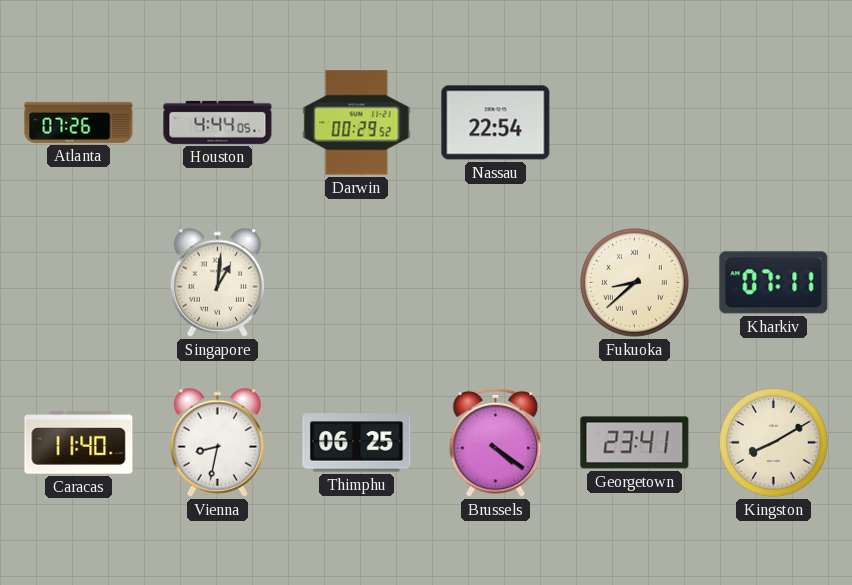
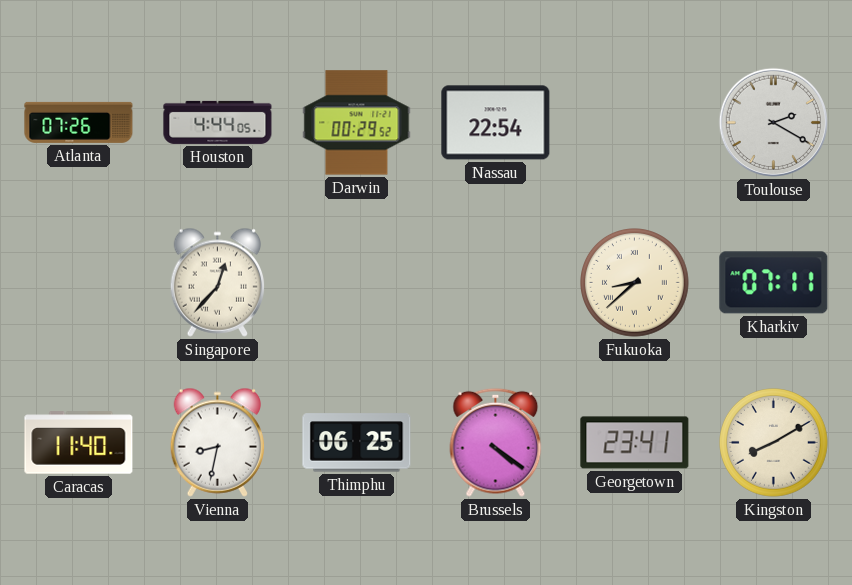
Toulouse: none -> 2:20 (773, 122)
Singapore: 1:01 -> 12:37 (218, 282)
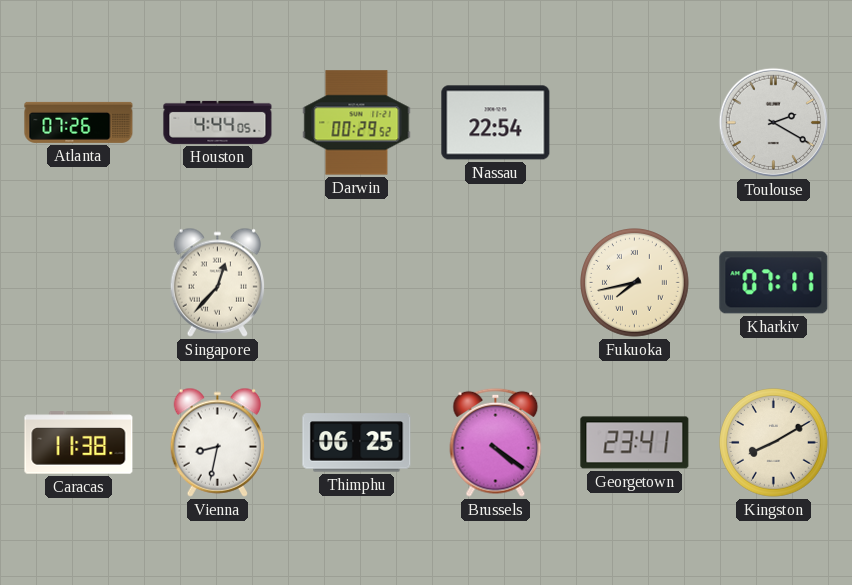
Fukuoka: 8:38 -> 7:43 (635, 283)
Caracas: 11:40 -> 11:38 (79, 443)
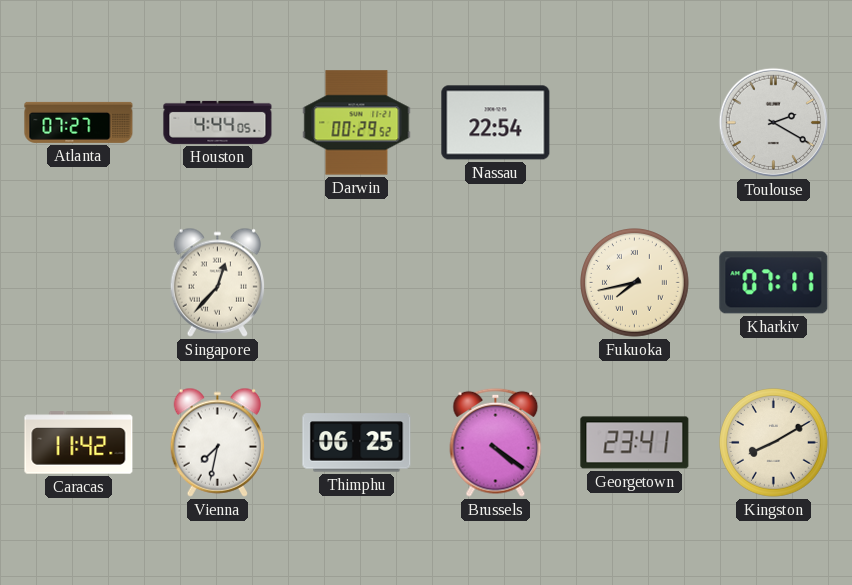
Atlanta: 07:26 -> 07:27 (79, 122)
Caracas: 11:38 -> 11:42 (79, 443)
Vienna: 8:32 -> 7:32 (218, 442)
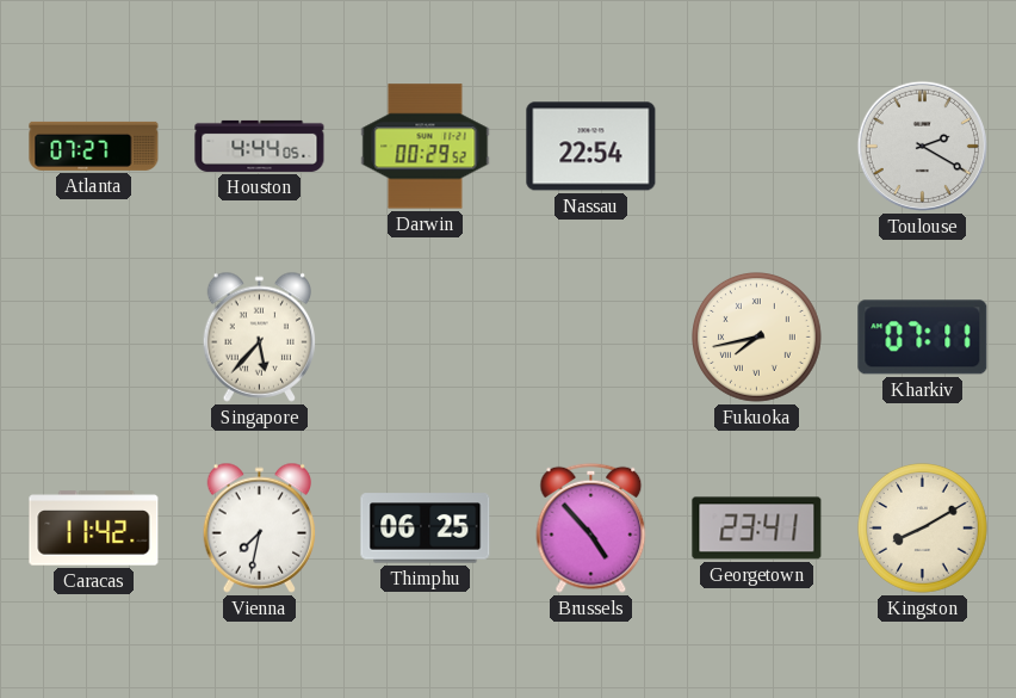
Singapore: 12:37 -> 5:37 (260, 336)
Brussels: 4:21 -> 4:53 (591, 527)
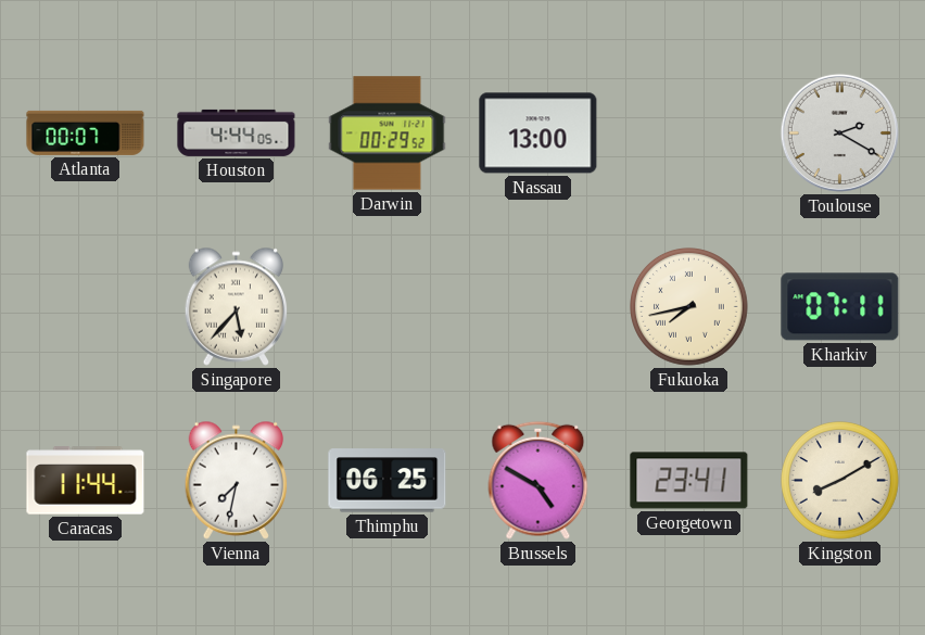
Atlanta: 07:27 -> 00:07 (86, 132)
Nassau: 22:54 -> 13:00 (538, 134)
Caracas: 11:42 -> 11:44 (86, 481)
Brussels: 4:53 -> 4:50 (538, 480)
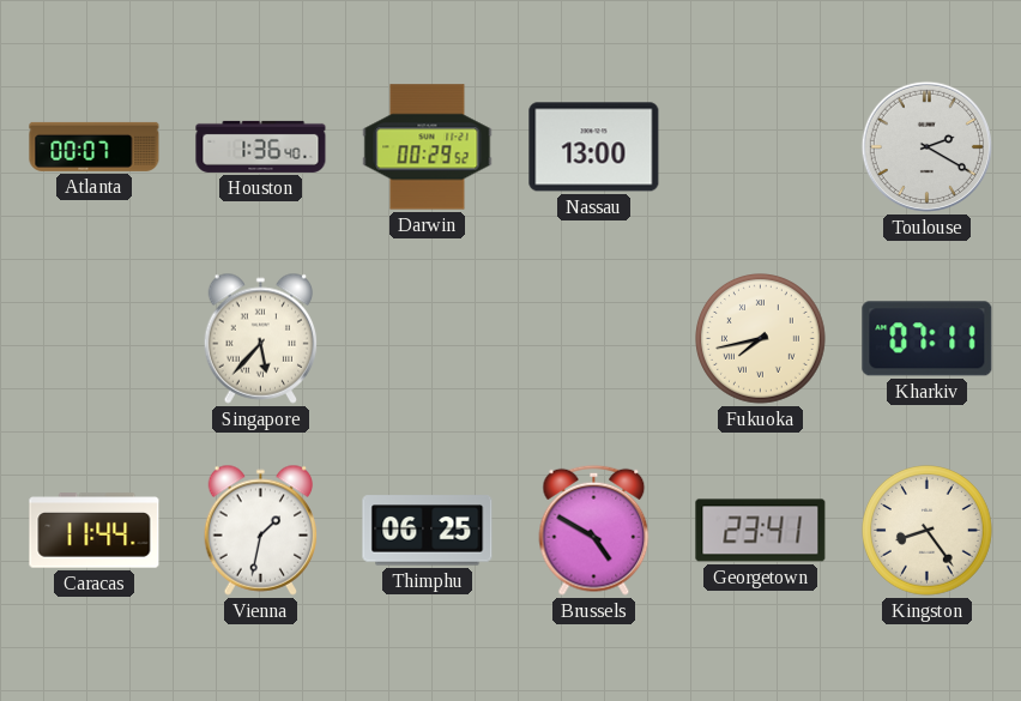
Houston: 4:44 -> 1:36 (261, 146)
Vienna: 7:32 -> 1:32 (261, 530)
Kingston: 8:10 -> 8:24 (928, 531)
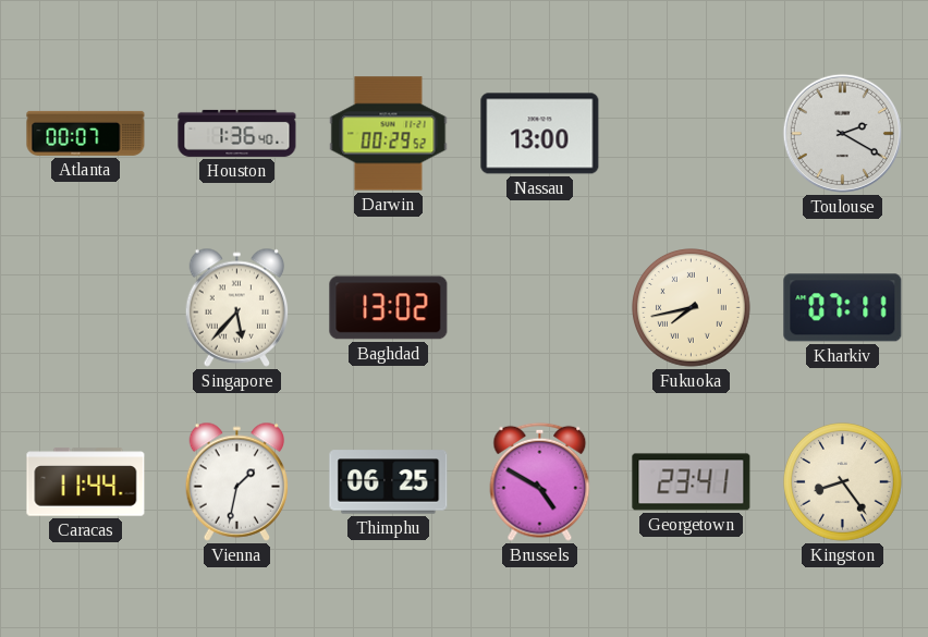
Baghdad: none -> 13:02 (389, 308)
